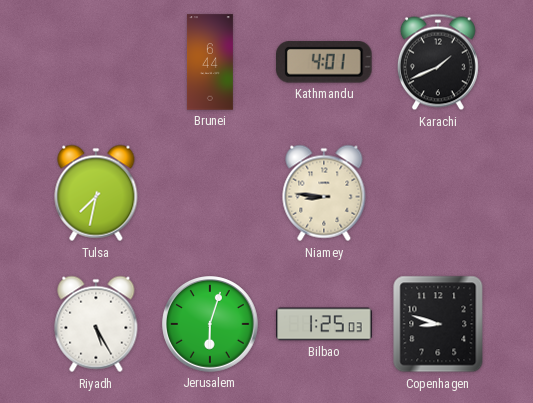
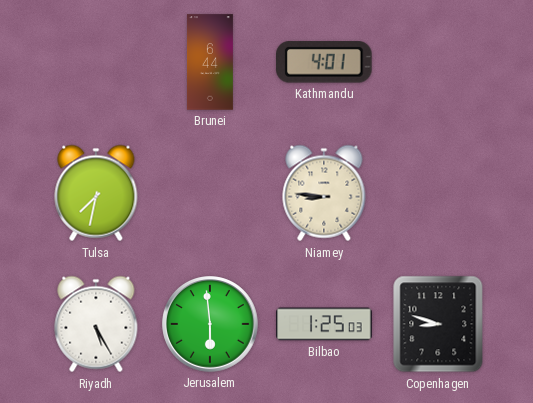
Karachi: 1:41 -> none (438, 62)
Jerusalem: 6:03 -> 5:59 (210, 324)
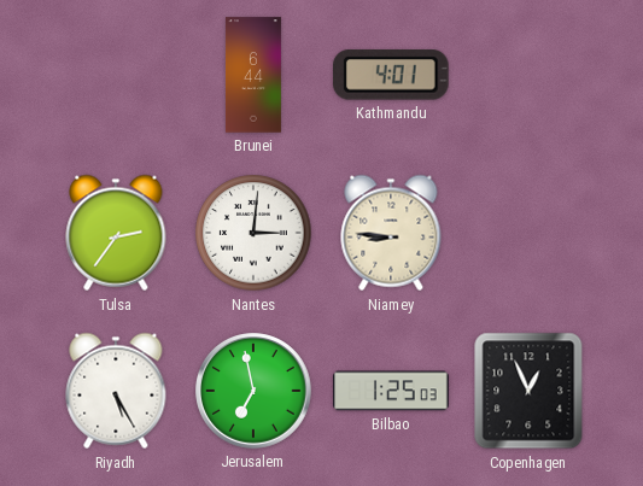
Tulsa: 7:32 -> 2:36 (116, 233)
Nantes: none -> 3:01 (253, 233)
Jerusalem: 5:59 -> 6:58 (253, 391)
Copenhagen: 8:48 -> 12:56 (528, 391)
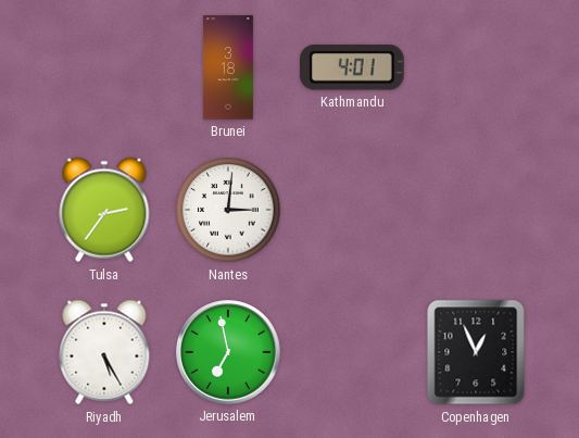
Brunei: 6:44 -> 3:18 (228, 67)
Niamey: 8:46 -> none (391, 233)
Bilbao: 1:25 -> none (391, 391)
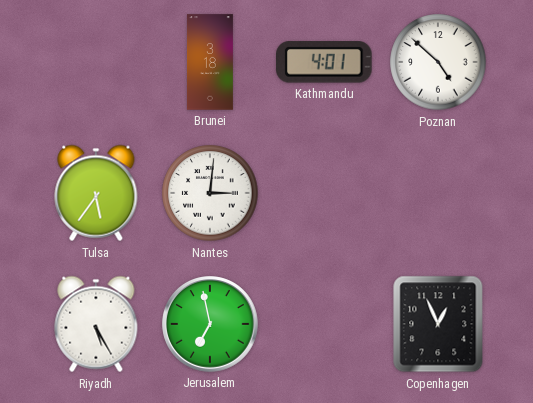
Poznan: none -> 4:52 (438, 62)
Tulsa: 2:36 -> 5:36 (96, 193)
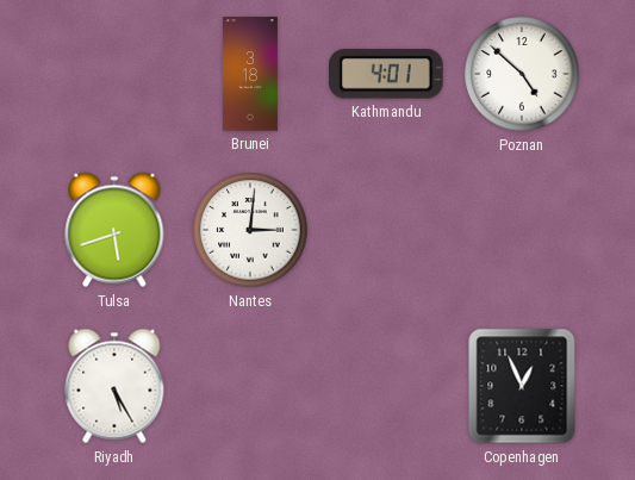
Tulsa: 5:36 -> 5:42 (114, 230)
Jerusalem: 6:58 -> none (210, 324)
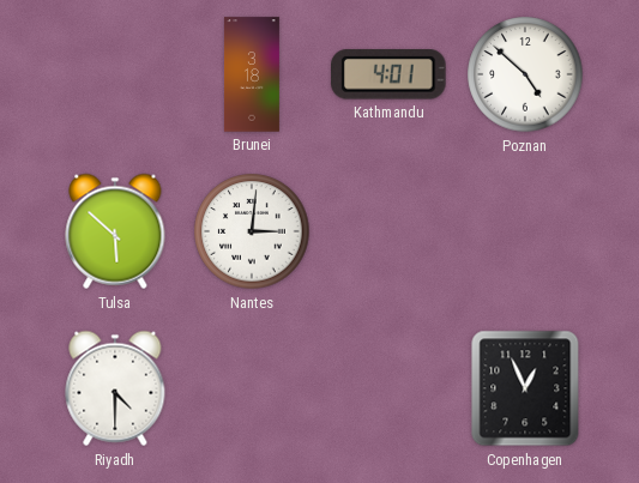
Tulsa: 5:42 -> 5:52 (115, 231)
Riyadh: 5:25 -> 4:30 (115, 388)
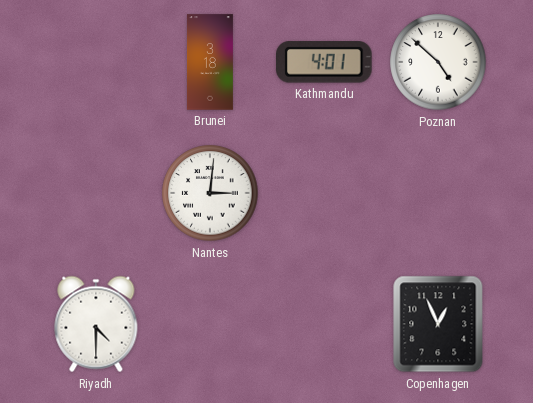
Tulsa: 5:52 -> none (115, 231)
